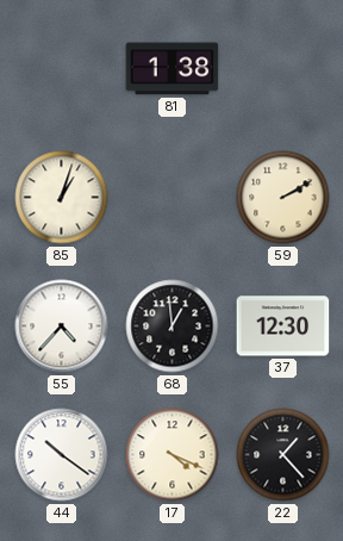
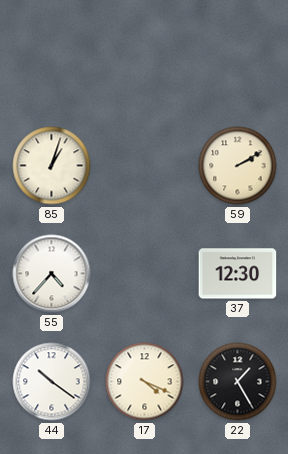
81: 1:38 -> none (173, 69)
68: 12:59 -> none (173, 327)
22: 1:23 -> 1:25 (238, 382)
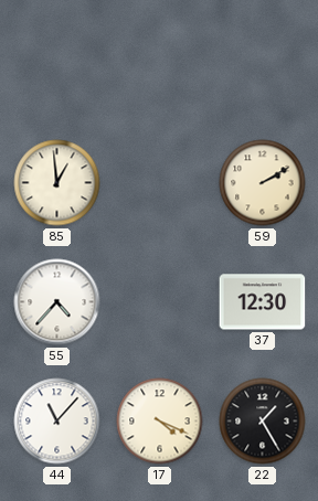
85: 1:03 -> 12:59 (57, 183)
44: 10:21 -> 11:07 (57, 422)
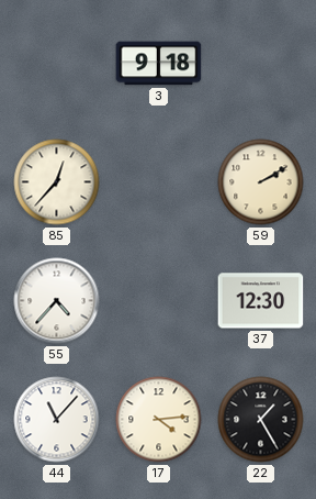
3: none -> 9:18 (159, 64)
85: 12:59 -> 12:37 (57, 182)
17: 4:19 -> 4:14 (159, 420)
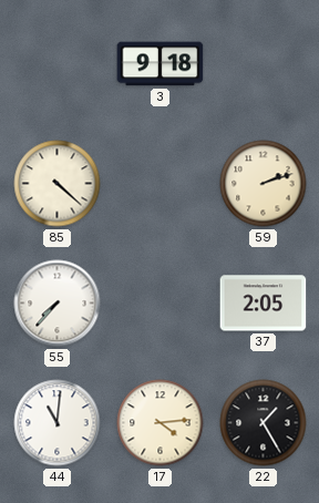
85: 12:37 -> 4:22 (58, 184)
59: 2:10 -> 2:12 (264, 184)
55: 4:37 -> 7:37 (58, 304)
37: 12:30 -> 2:05 (264, 304)
44: 11:07 -> 11:01 (58, 423)
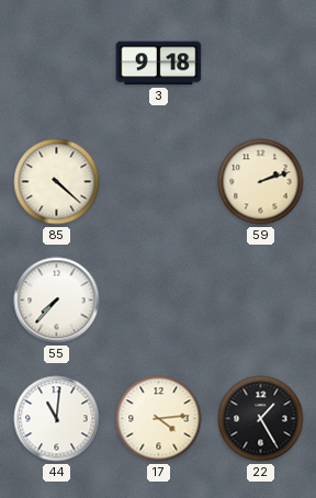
37: 2:05 -> none (264, 304)
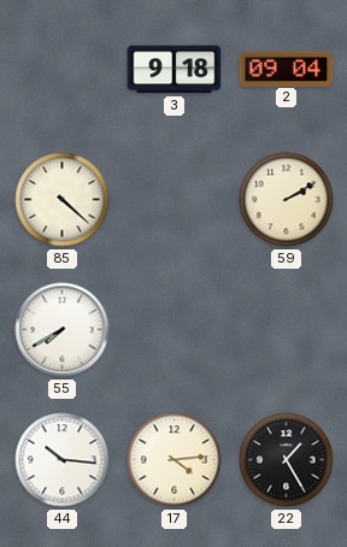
2: none -> 09:04 (287, 69)
59: 2:12 -> 2:10 (287, 200)
55: 7:37 -> 7:40 (63, 330)
44: 11:01 -> 10:16 (63, 460)
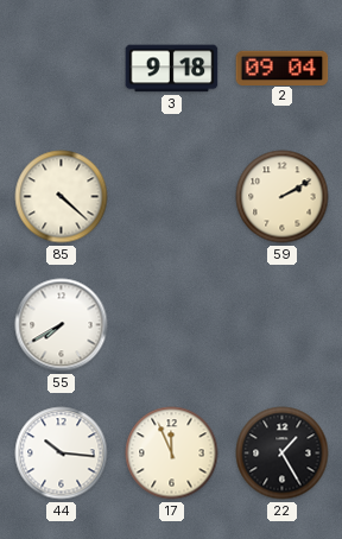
17: 4:14 -> 11:56 (172, 454)
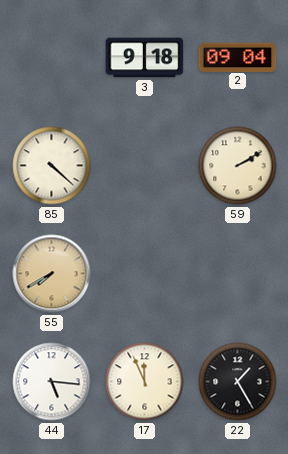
55 dial: white -> champagne (52, 274)
44: 10:16 -> 5:16 (52, 382)
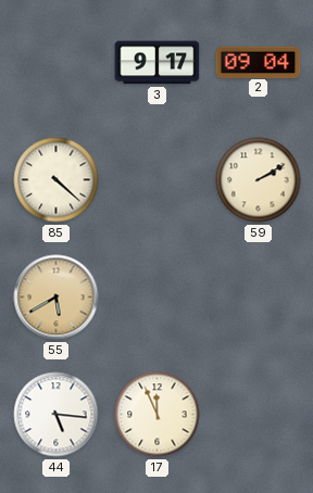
3: 9:18 -> 9:17 (158, 63)
55: 7:40 -> 5:40 (57, 298)
22: 1:25 -> none (238, 382)
